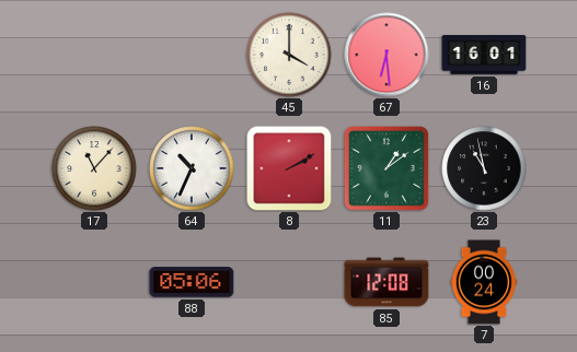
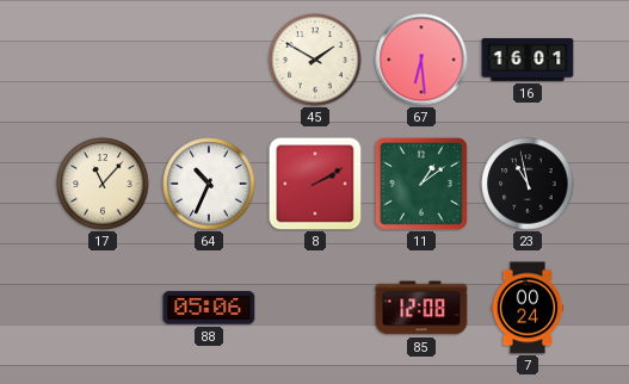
45: 4:00 -> 1:50 (315, 60)
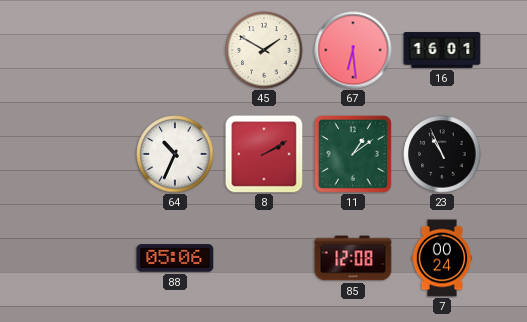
17: 11:07 -> none (103, 184)
23: 10:58 -> 10:56 (442, 154)
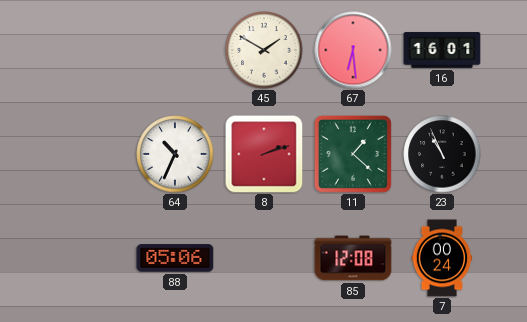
8: 2:10 -> 2:12 (264, 154)
11: 1:09 -> 1:22 (353, 154)
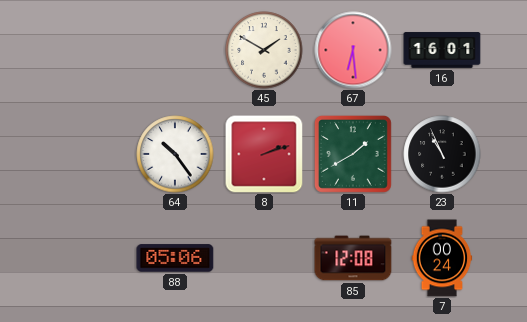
64: 10:34 -> 10:24 (175, 154)
11: 1:22 -> 1:40 (353, 154)
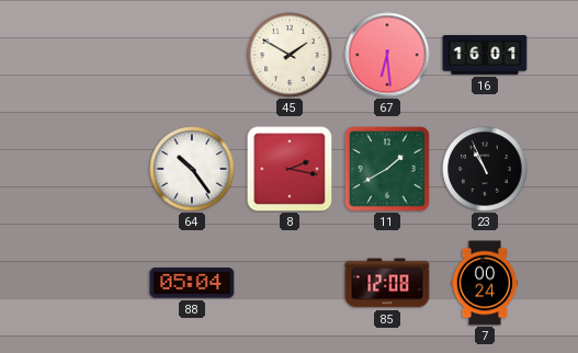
8: 2:12 -> 2:17 (290, 169)
88: 05:06 -> 05:04 (192, 283)
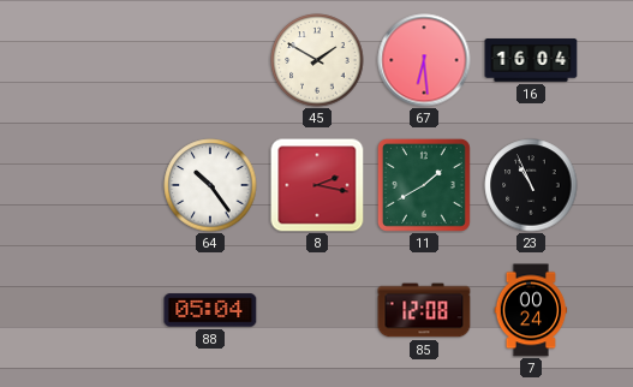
16: 16:01 -> 16:04 (531, 60)
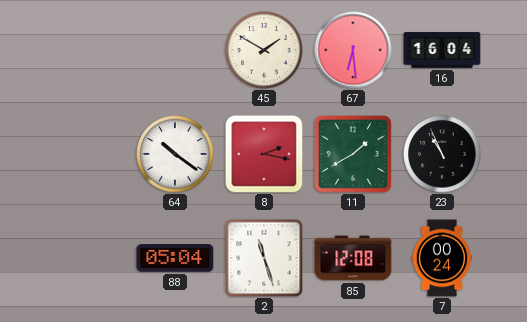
64: 10:24 -> 10:21 (175, 154)
2: none -> 11:27 (264, 258)
